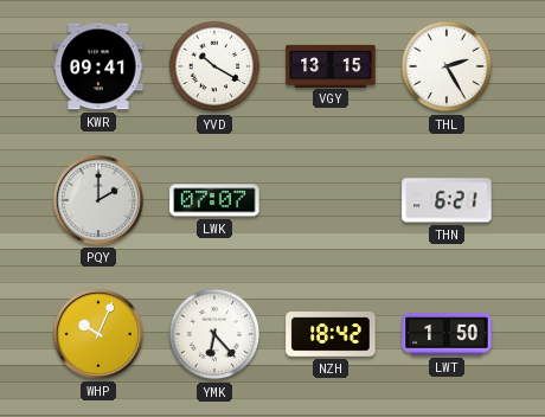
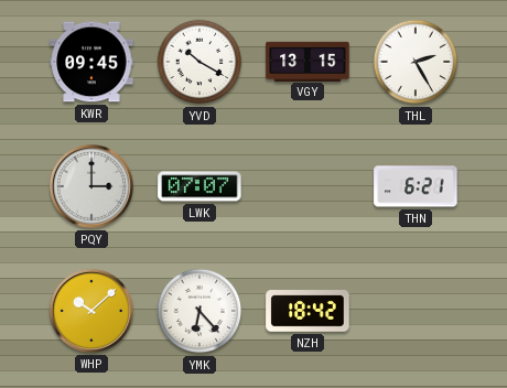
KWR: 09:41 -> 09:45 (91, 62)
PQY: 2:00 -> 3:00 (91, 186)
WHP: 10:04 -> 10:08 (91, 311)
LWT: 1:50 -> none (447, 334)
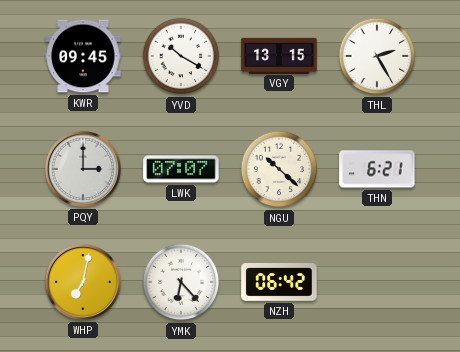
NGU: none -> 10:22 (279, 169)
WHP: 10:08 -> 7:02 (83, 282)
NZH: 18:42 -> 06:42 (279, 282)
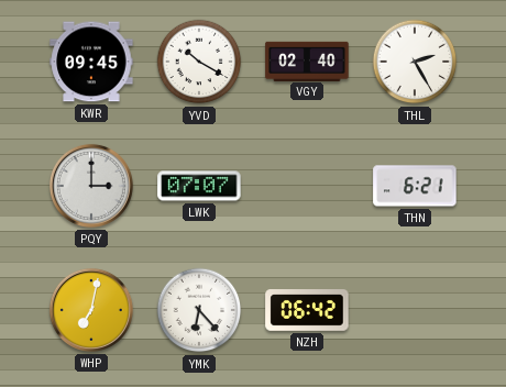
VGY: 13:15 -> 02:40 (307, 60)
NGU: 10:22 -> none (279, 169)
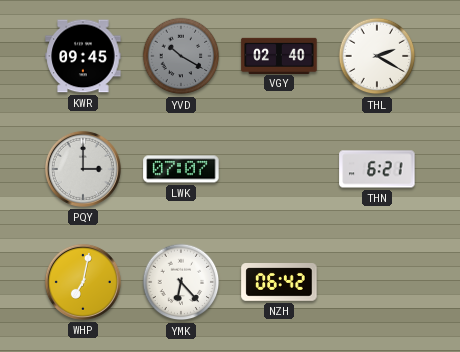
YVD dial: white -> grey (181, 56)
THL: 2:25 -> 2:20 (377, 56)
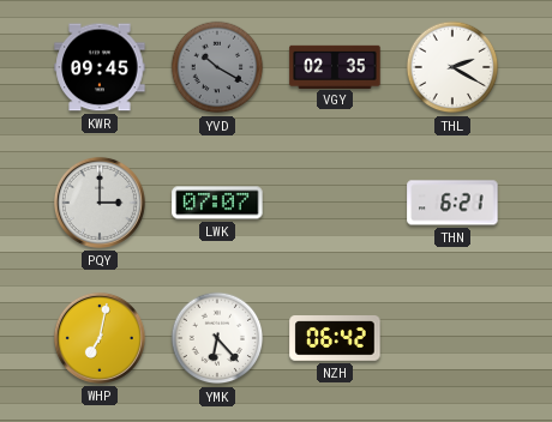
VGY: 02:40 -> 02:35 (335, 66)
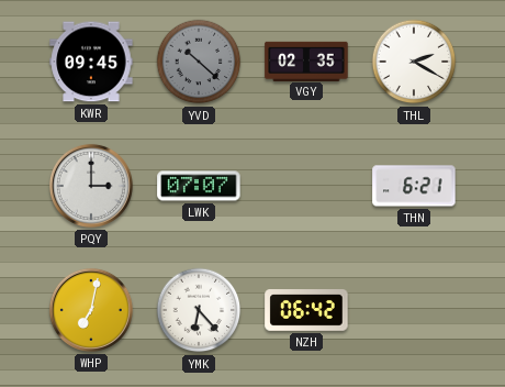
YVD: 10:20 -> 10:22 (199, 62)
